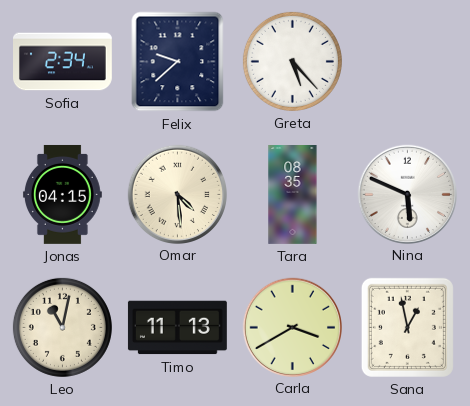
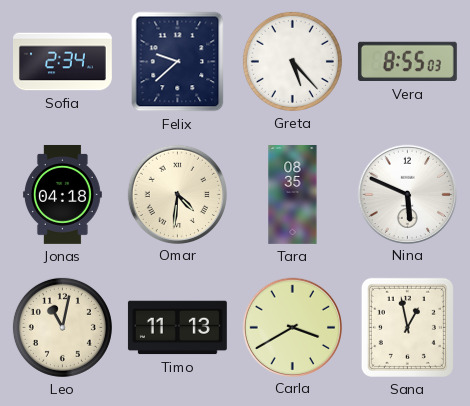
Vera: none -> 8:55 (407, 62)
Jonas: 04:15 -> 04:18 (62, 194)
Omar: 4:29 -> 4:31 (177, 194)
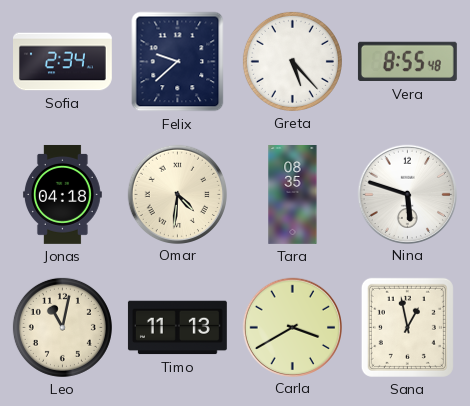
Vera: 8:55:03 -> 8:55:48 (407, 62)
Nina: 5:49 -> 5:48 (407, 194)
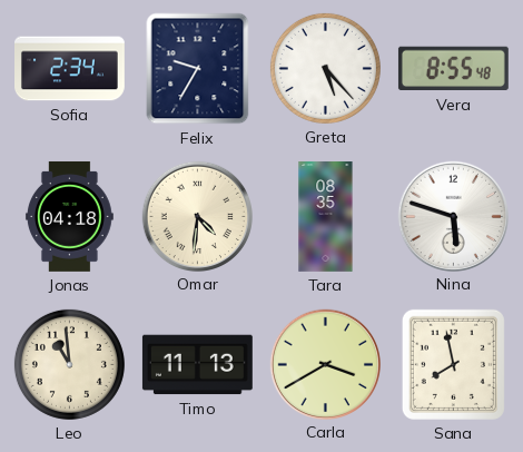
Felix: 9:38 -> 9:35 (198, 69)
Leo: 11:02 -> 10:59 (69, 364)
Sana: 12:58 -> 7:58 (453, 364)
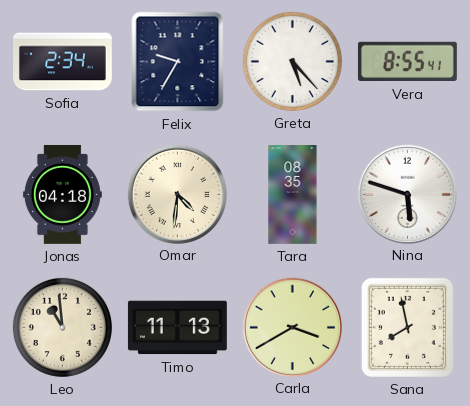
Vera: 8:55:48 -> 8:55:41 (407, 62)
